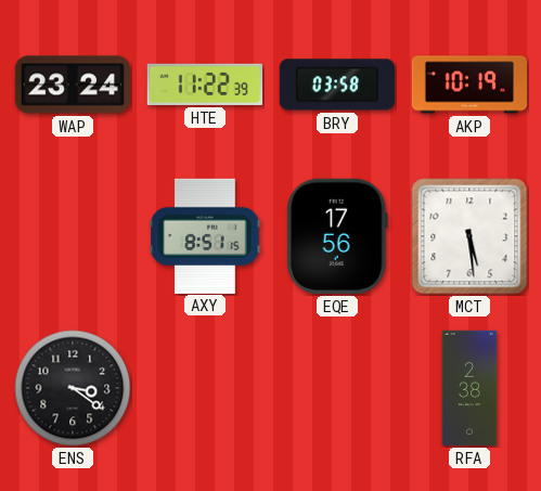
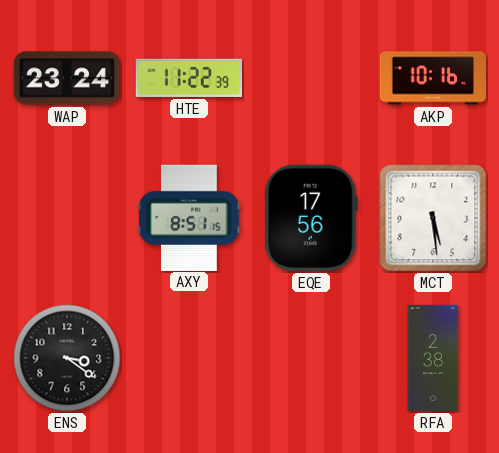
BRY: 03:58 -> none (337, 85)
AKP: 10:19 -> 10:16 (432, 78)
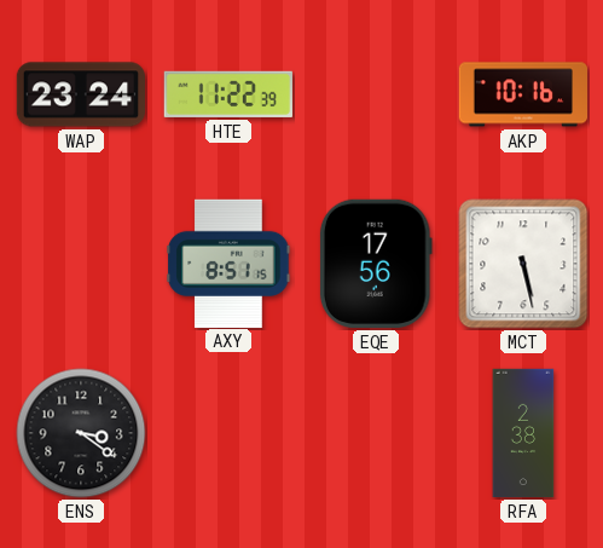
MCT: 5:29 -> 5:28 (523, 264)
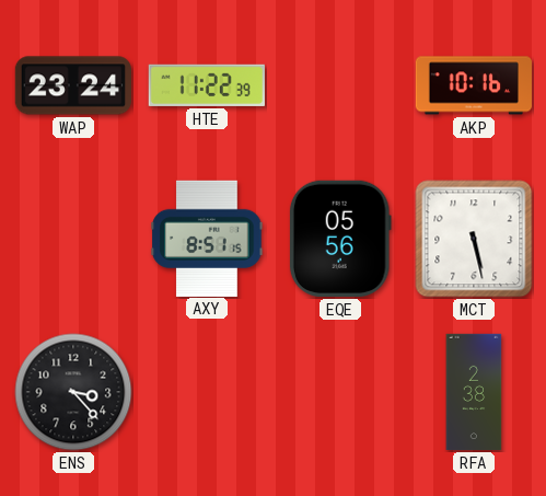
EQE: 17:56 -> 05:56 (340, 239)
ENS: 3:21 -> 3:23 (73, 392)
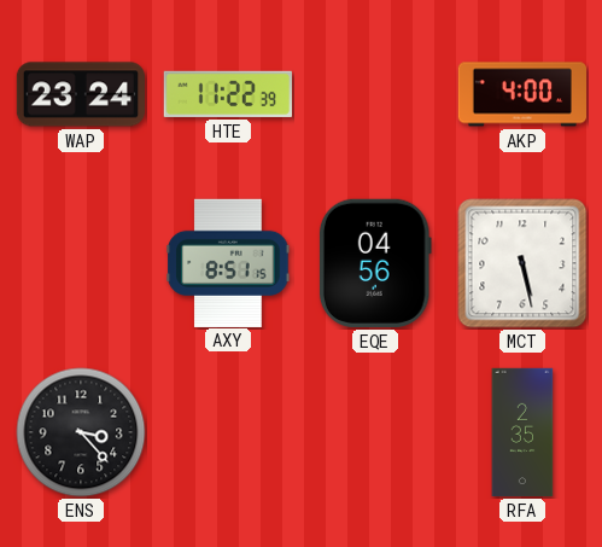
AKP: 10:16 -> 4:00 (521, 94)
EQE: 05:56 -> 04:56 (375, 263)
RFA: 2:38 -> 2:35 (522, 432)
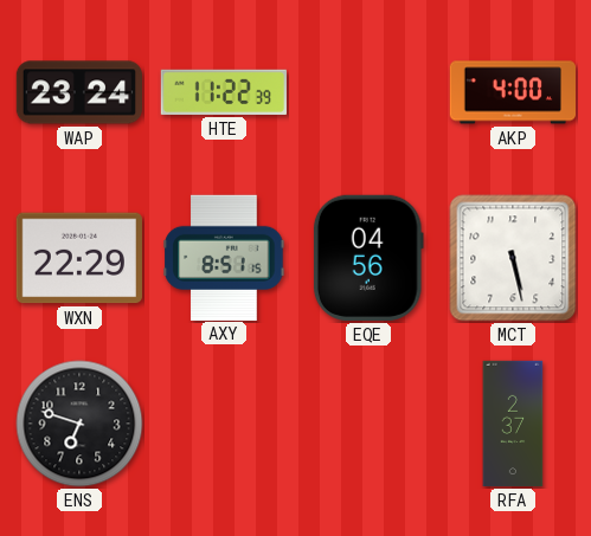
WXN: none -> 22:29 (79, 258)
ENS: 3:23 -> 6:48 (79, 424)
RFA: 2:35 -> 2:37 (513, 424)
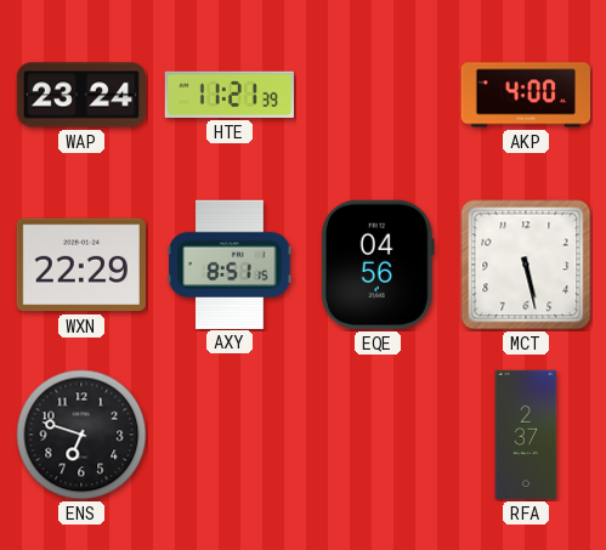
HTE: 11:22 -> 11:21 (230, 95)
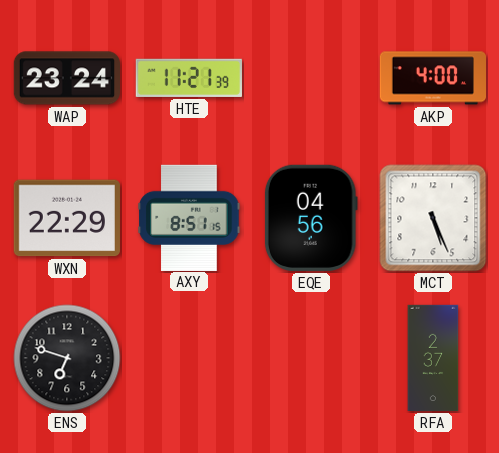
MCT: 5:28 -> 5:26 (433, 218)
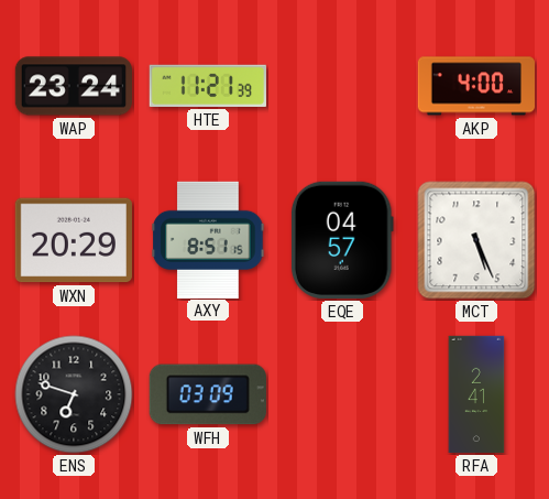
WXN: 22:29 -> 20:29 (74, 240)
EQE: 04:56 -> 04:57 (342, 240)
WFH: none -> 03:09 (208, 394)
RFA: 2:37 -> 2:41 (476, 394)
